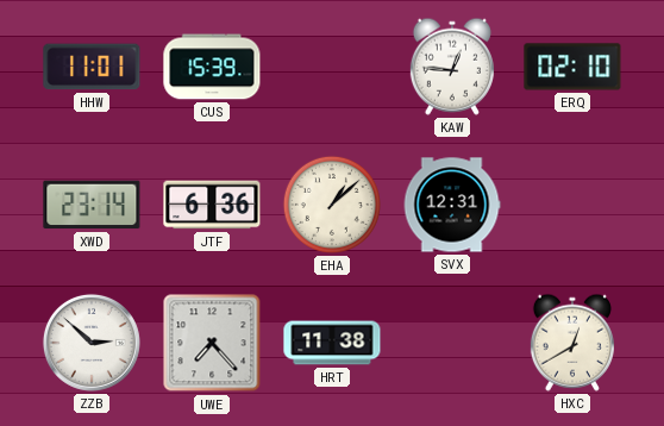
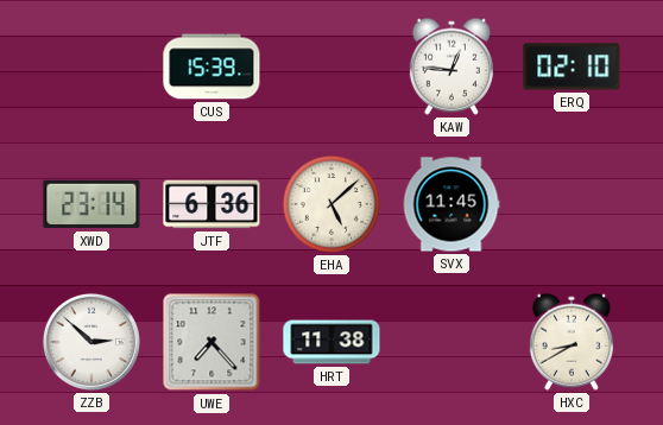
HHW: 11:01 -> none (92, 67)
EHA: 1:08 -> 5:08 (331, 204)
SVX: 12:31 -> 11:45 (452, 204)
HXC: 12:40 -> 8:40 (572, 342)
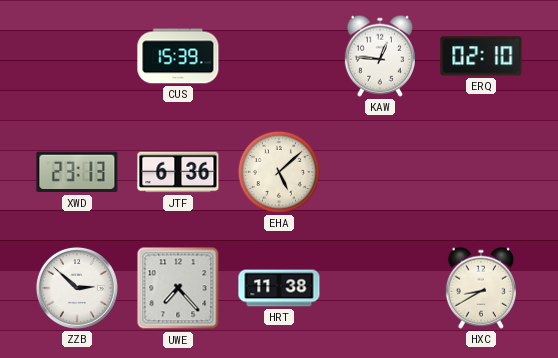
XWD: 23:14 -> 23:13 (77, 172)
SVX: 11:45 -> none (452, 204)
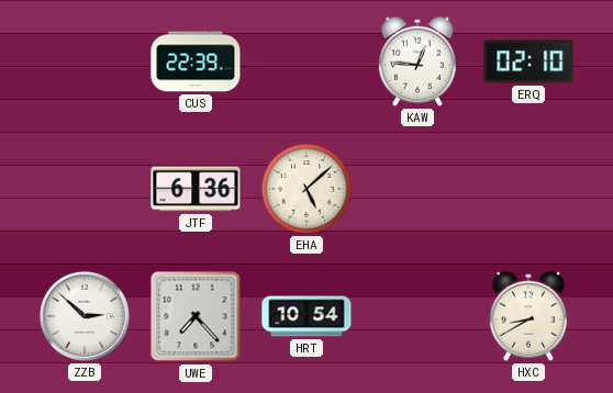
CUS: 15:39 -> 22:39 (196, 61)
XWD: 23:13 -> none (77, 172)
HRT: 11:38 -> 10:54 (306, 316)
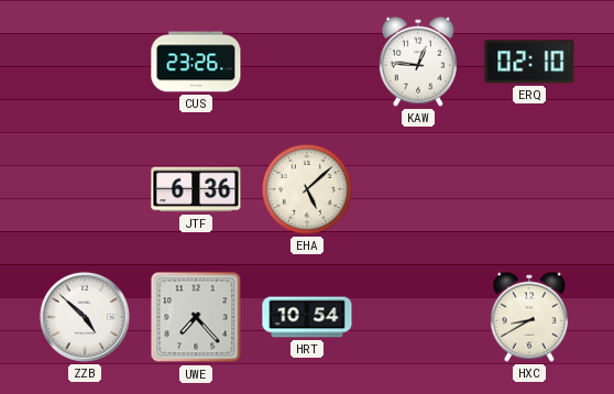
CUS: 22:39 -> 23:26 (196, 62)
ZZB: 2:52 -> 4:52 (85, 317)
